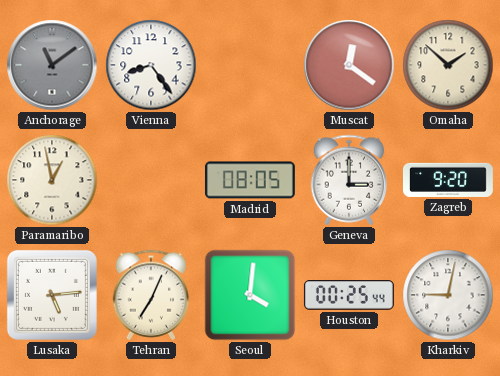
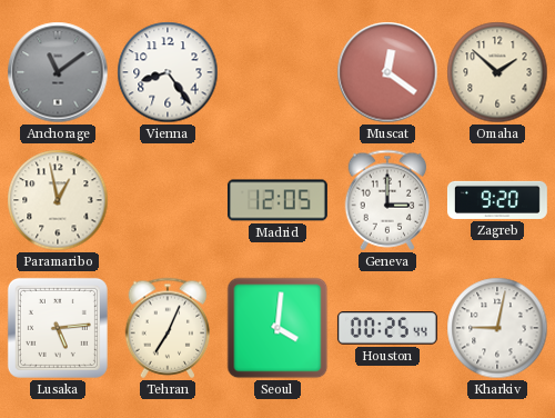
Madrid: 08:05 -> 12:05 (277, 200)
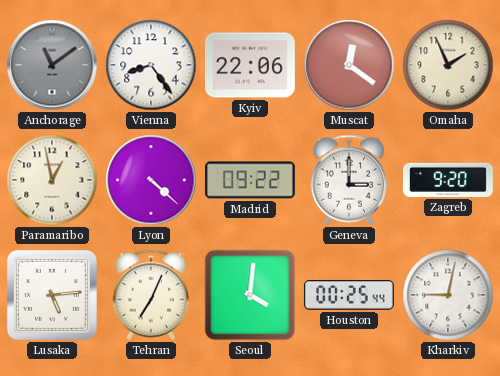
Kyiv: none -> 22:06 (250, 65)
Omaha: 1:52 -> 1:56 (448, 65)
Lyon: none -> 4:22 (151, 180)
Madrid: 12:05 -> 09:22 (250, 180)
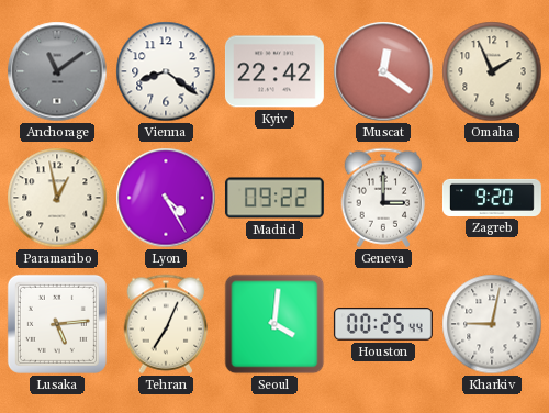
Vienna: 8:24 -> 8:21 (166, 71)
Kyiv: 22:06 -> 22:42 (274, 71)
Lyon: 4:22 -> 4:25 (166, 198)
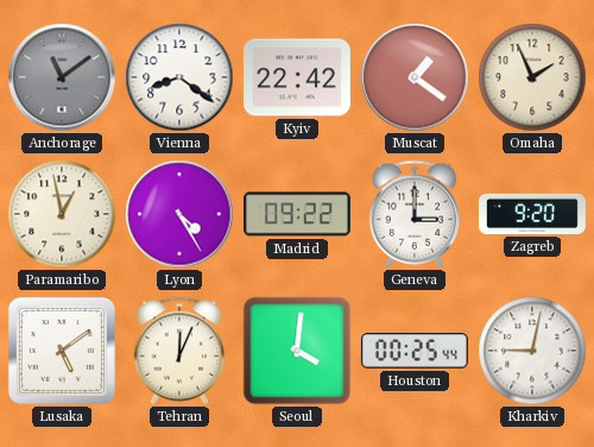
Muscat: 12:21 -> 1:21 (415, 77)
Lusaka: 5:14 -> 5:09 (62, 351)
Tehran: 7:04 -> 12:04 (179, 351)
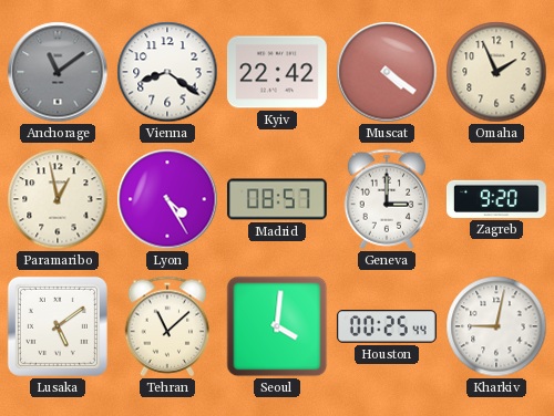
Muscat: 1:21 -> 4:21 (387, 72)
Madrid: 09:22 -> 08:57 (277, 199)
Tehran: 12:04 -> 11:08 (167, 326)
